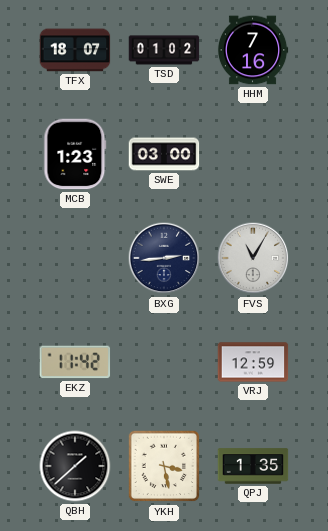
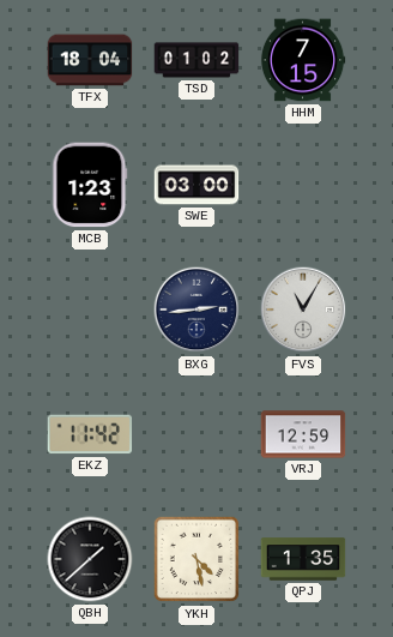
TFX: 18:07 -> 18:04 (90, 60)
HHM: 7:16 -> 7:15 (303, 60)
YKH: 3:28 -> 4:28 (196, 559)
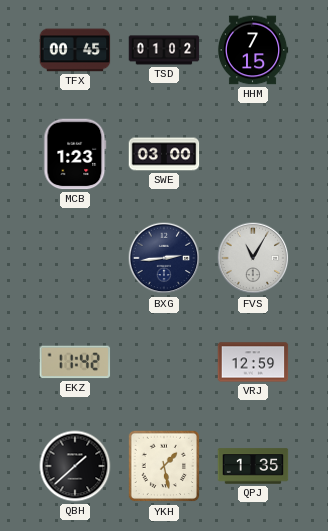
TFX: 18:04 -> 00:45 (75, 50)
YKH: 4:28 -> 1:28 (164, 466)
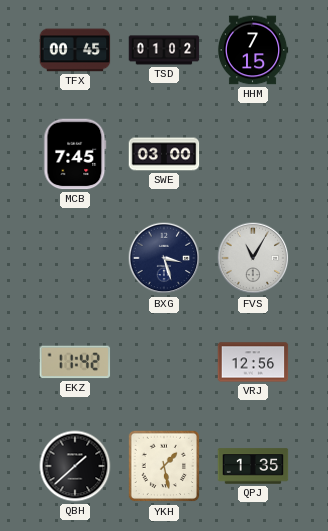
MCB: 1:23 -> 7:45 (75, 154)
BXG: 2:44 -> 3:27 (164, 258)
VRJ: 12:59 -> 12:56 (253, 362)
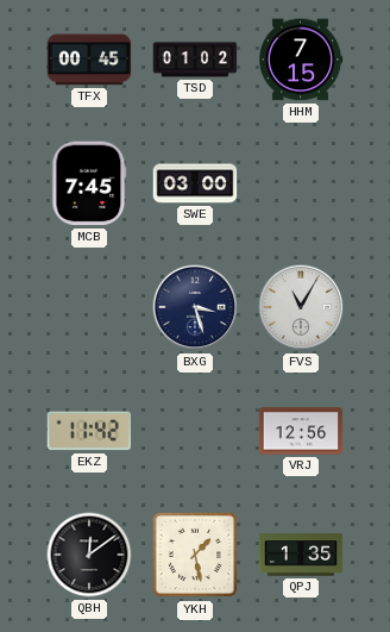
QBH: 1:38 -> 12:09 (89, 555)
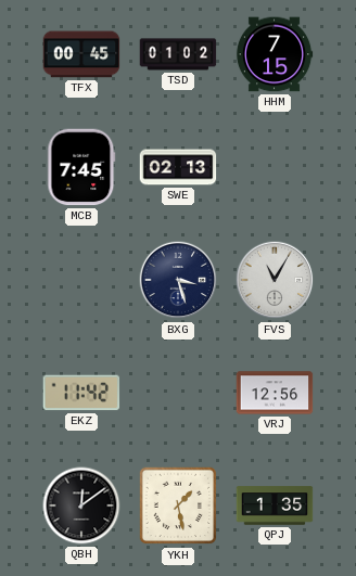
SWE: 03:00 -> 02:13 (178, 167)
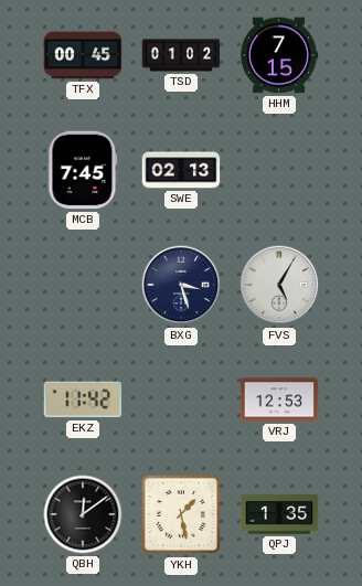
FVS: 11:05 -> 5:05 (279, 285)
VRJ: 12:56 -> 12:53 (279, 399)
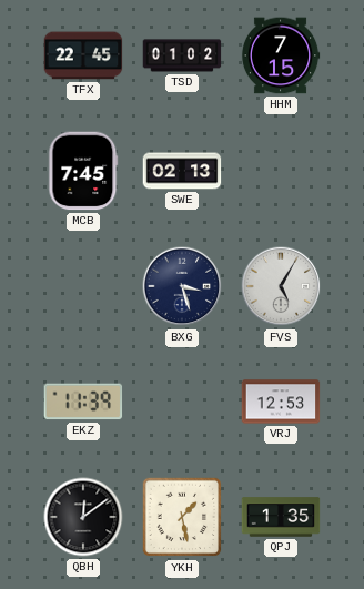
TFX: 00:45 -> 22:45 (83, 55)
EKZ: 11:42 -> 11:39 (83, 402)
